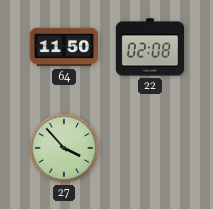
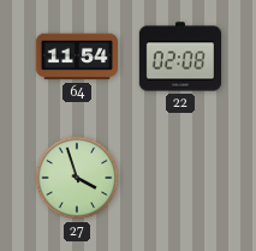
64: 11:50 -> 11:54 (76, 56)
27: 3:53 -> 3:57 (77, 178)
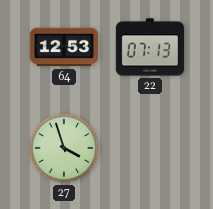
64: 11:54 -> 12:53 (63, 47)
22: 02:08 -> 07:13 (150, 47)
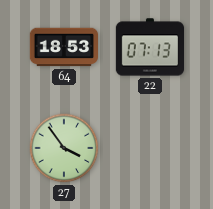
64: 12:53 -> 18:53 (63, 47)
27: 3:57 -> 3:54 (64, 148)
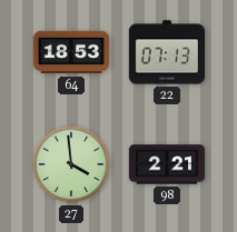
27: 3:54 -> 3:59 (71, 164)
98: none -> 2:21 (167, 164)
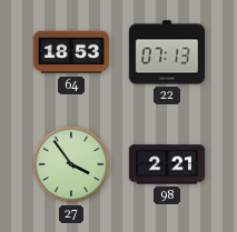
27: 3:59 -> 3:54 (71, 164)
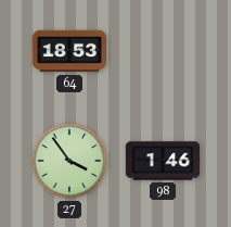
22: 07:13 -> none (167, 52)
98: 2:21 -> 1:46 (163, 161)
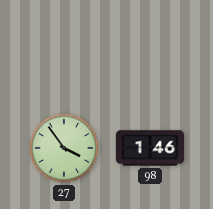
64: 18:53 -> none (68, 51)
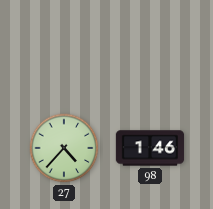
27: 3:54 -> 4:37 (64, 148)
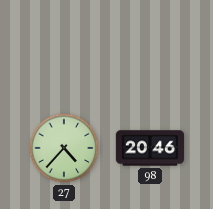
98: 1:46 -> 20:46 (150, 148)
